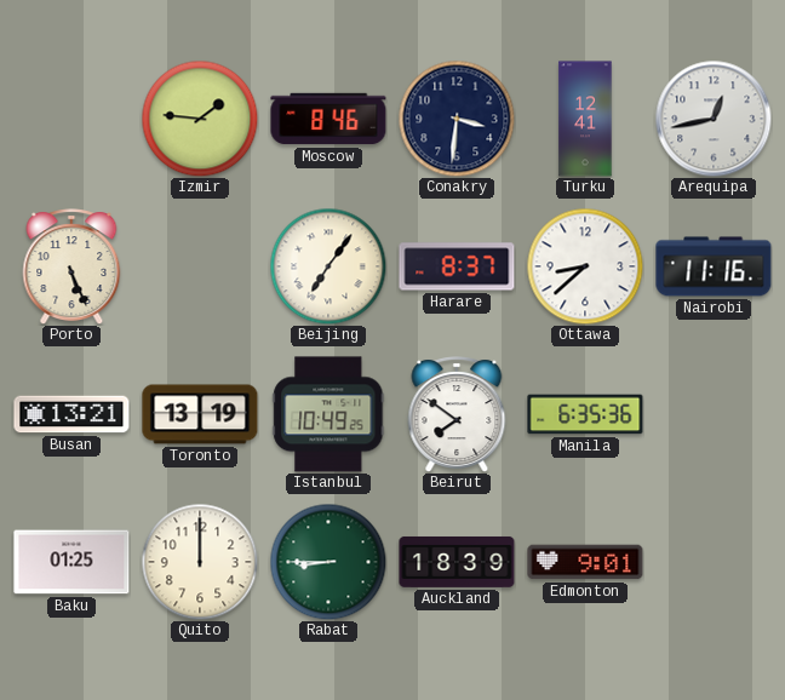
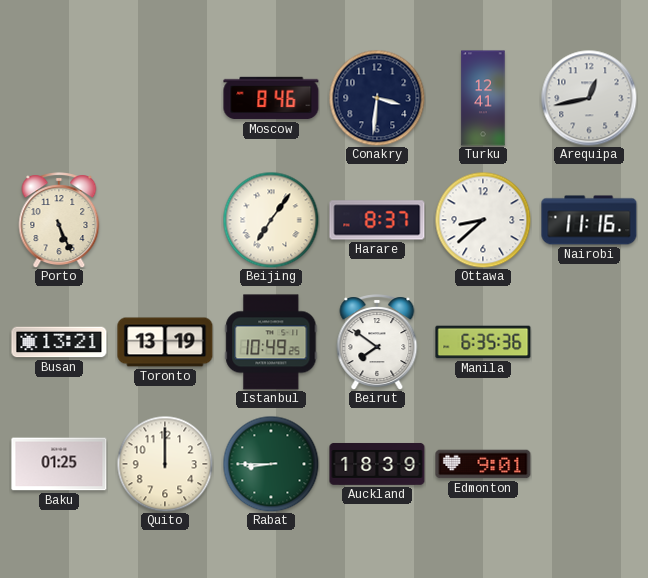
Izmir: 1:46 -> none (200, 119)
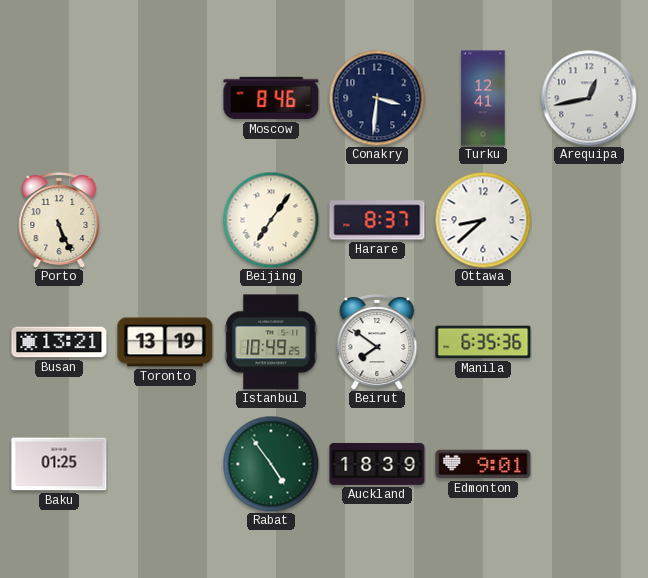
Nairobi: 11:16 -> none (589, 220)
Quito: 12:00 -> none (165, 464)
Rabat: 8:45 -> 4:54 (271, 464)
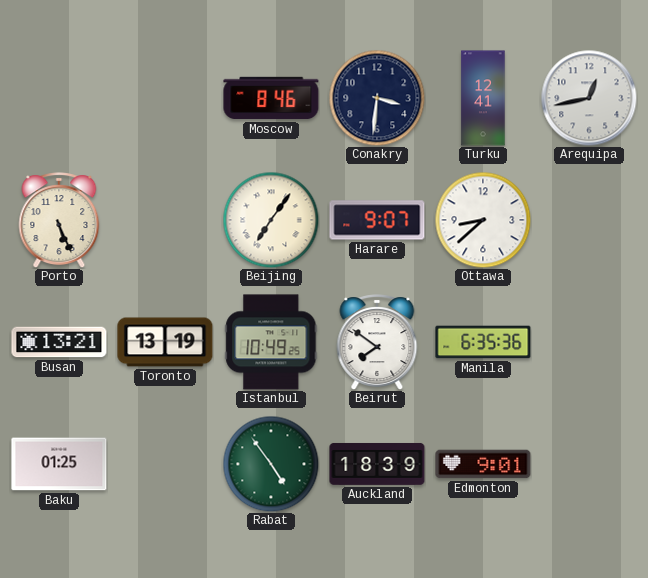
Harare: 8:37 -> 9:07 (377, 220)
